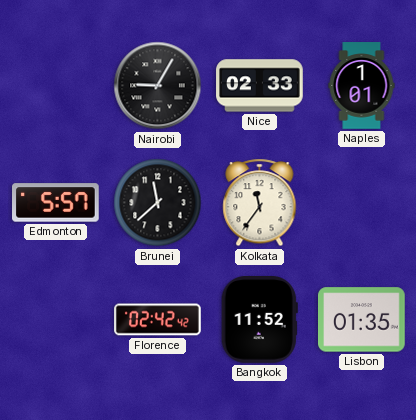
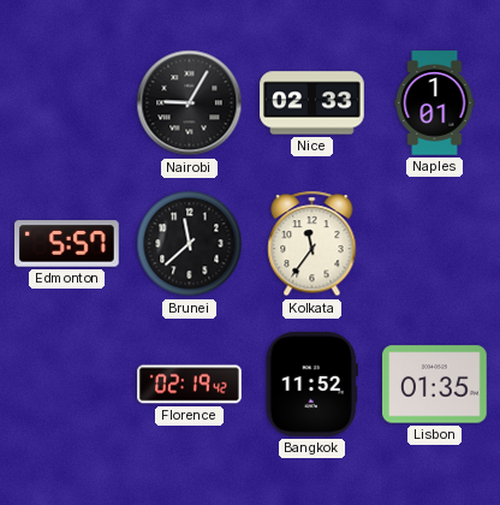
Florence: 02:42 -> 02:19 (190, 385)
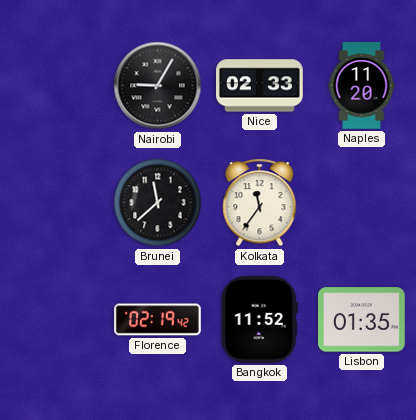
Naples: 1:01 -> 11:20 (362, 86)
Edmonton: 5:57 -> none (67, 244)
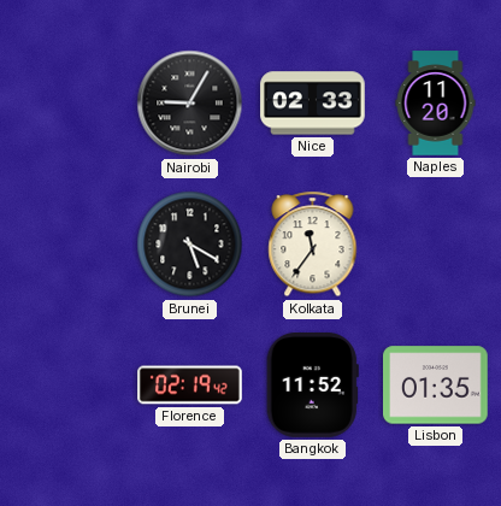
Brunei: 11:38 -> 5:20 (190, 245)
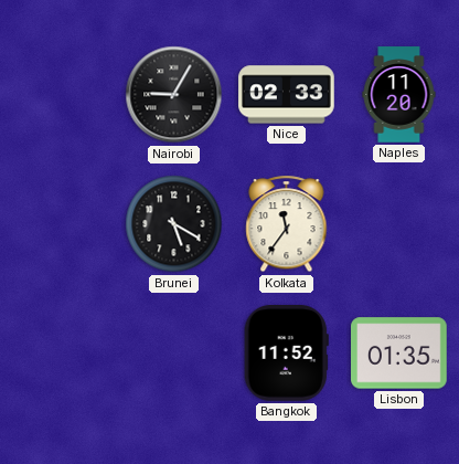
Florence: 02:19 -> none (190, 386)
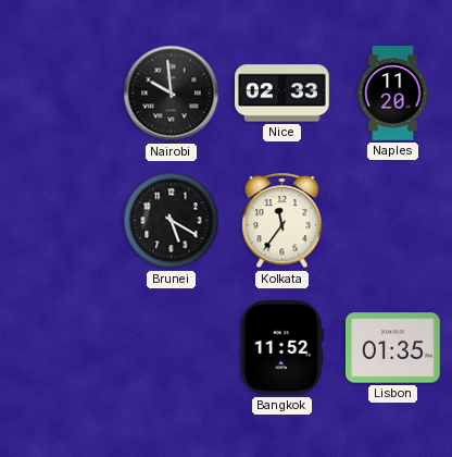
Nairobi: 9:05 -> 9:59 (172, 94)
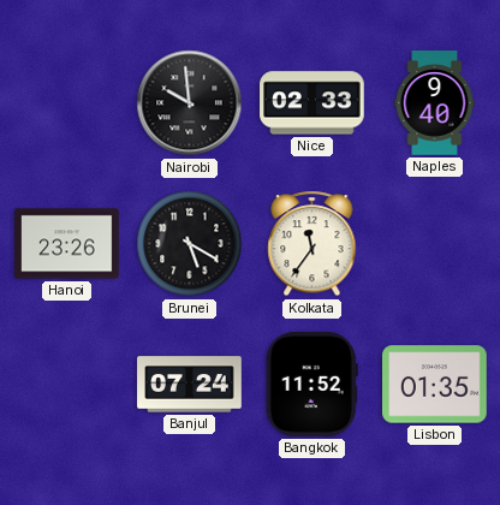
Naples: 11:20 -> 9:40 (435, 103)
Hanoi: none -> 23:26 (67, 244)
Banjul: none -> 07:24 (190, 385)
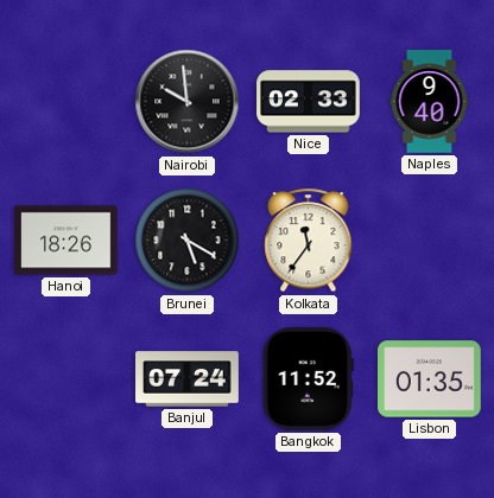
Hanoi: 23:26 -> 18:26 (66, 241)
